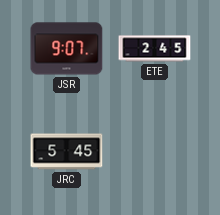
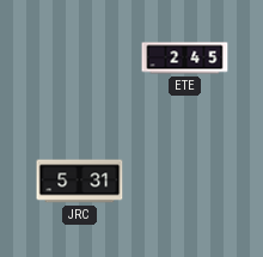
JSR: 9:07 -> none (67, 49)
JRC: 5:45 -> 5:31 (80, 182)
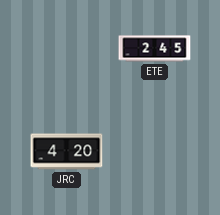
JRC: 5:31 -> 4:20 (67, 152)
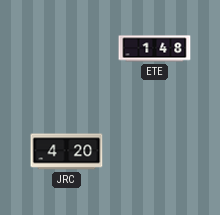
ETE: 2:45 -> 1:48 (155, 49)
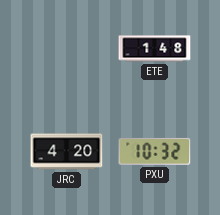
PXU: none -> 10:32 (155, 151)
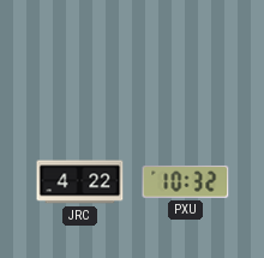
ETE: 1:48 -> none (155, 49)
JRC: 4:20 -> 4:22 (80, 182)
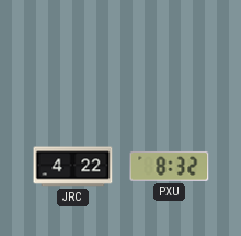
PXU: 10:32 -> 8:32 (170, 166)
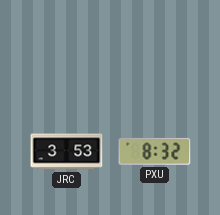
JRC: 4:22 -> 3:53 (67, 152)
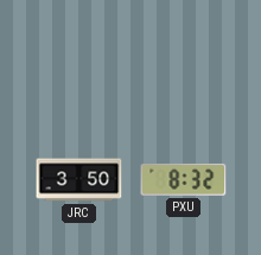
JRC: 3:53 -> 3:50 (79, 180)
